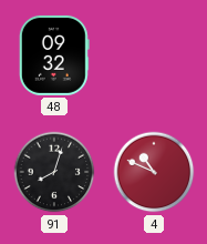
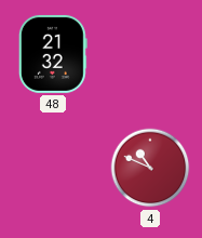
48: 09:32 -> 21:32 (53, 54)
91: 8:03 -> none (54, 172)
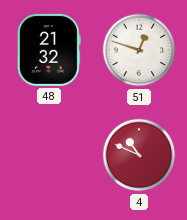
51: none -> 12:48 (139, 50)
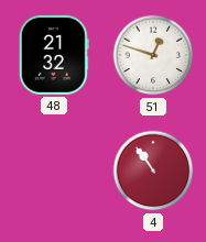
4: 10:49 -> 10:54 (153, 170)
